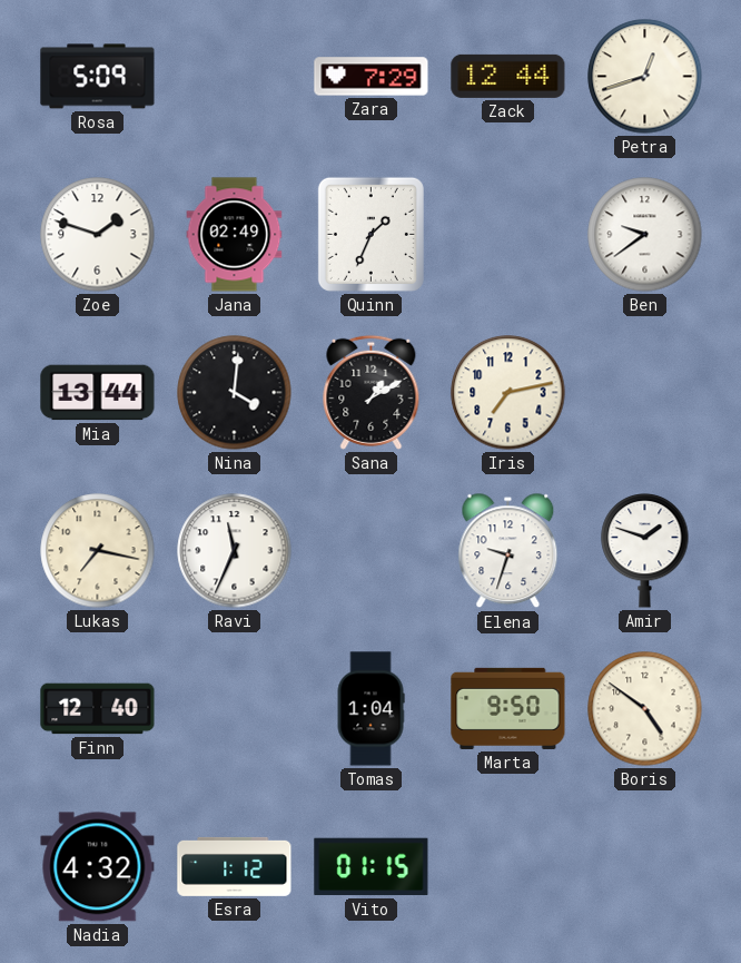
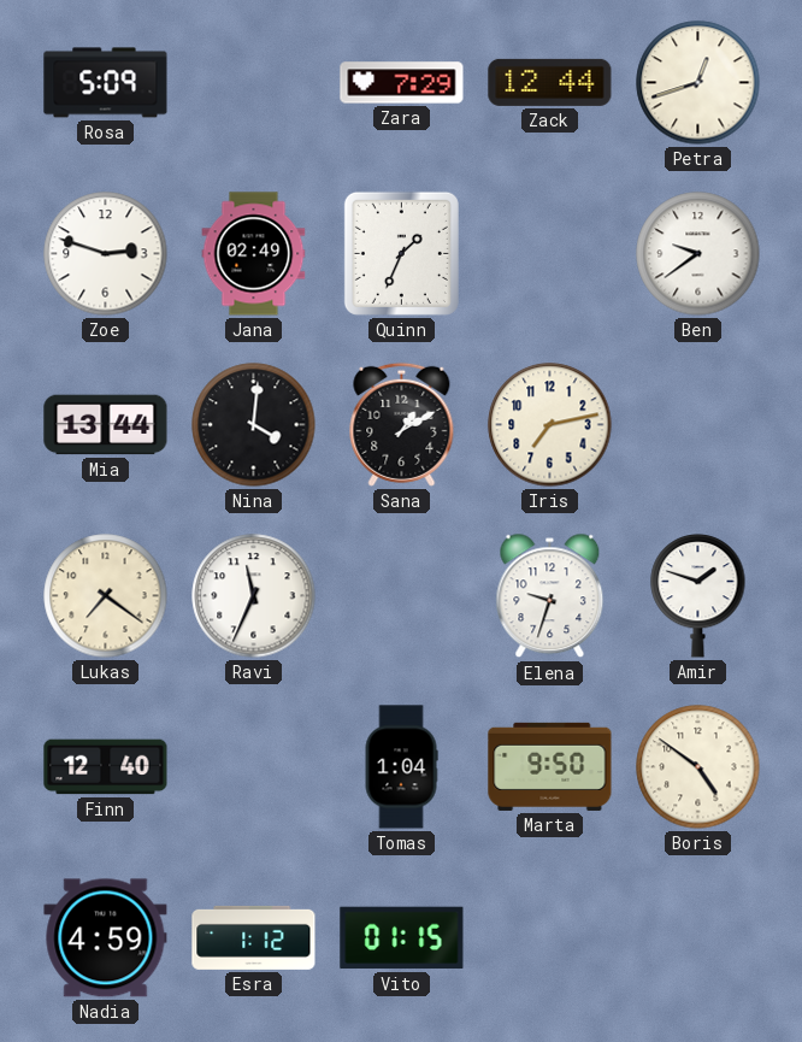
Zoe: 1:48 -> 2:48 (106, 254)
Lukas: 7:17 -> 7:21 (106, 596)
Nadia: 4:32 -> 4:59 (106, 938)
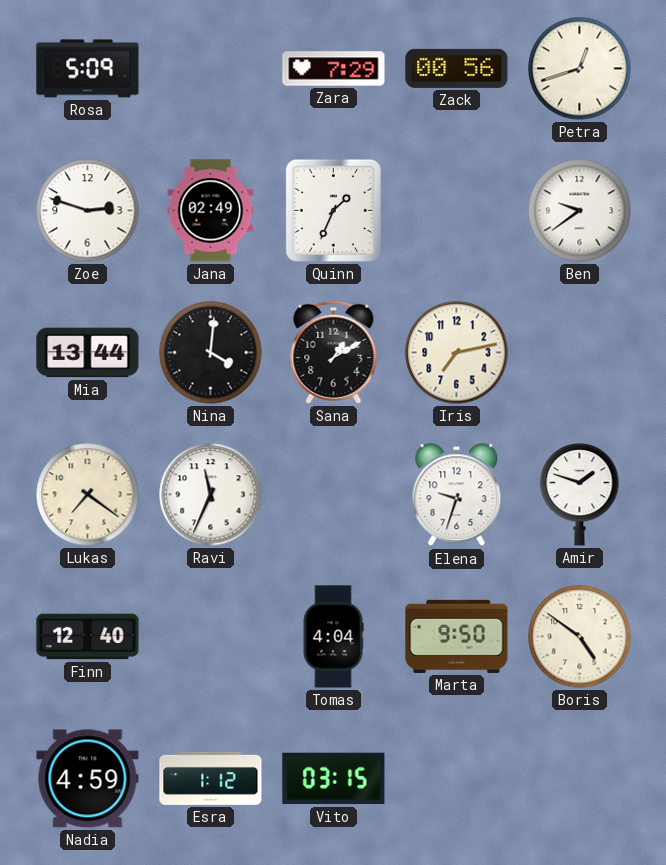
Zack: 12:44 -> 00:56 (457, 68)
Tomas: 1:04 -> 4:04 (333, 637)
Vito: 01:15 -> 03:15 (334, 779)
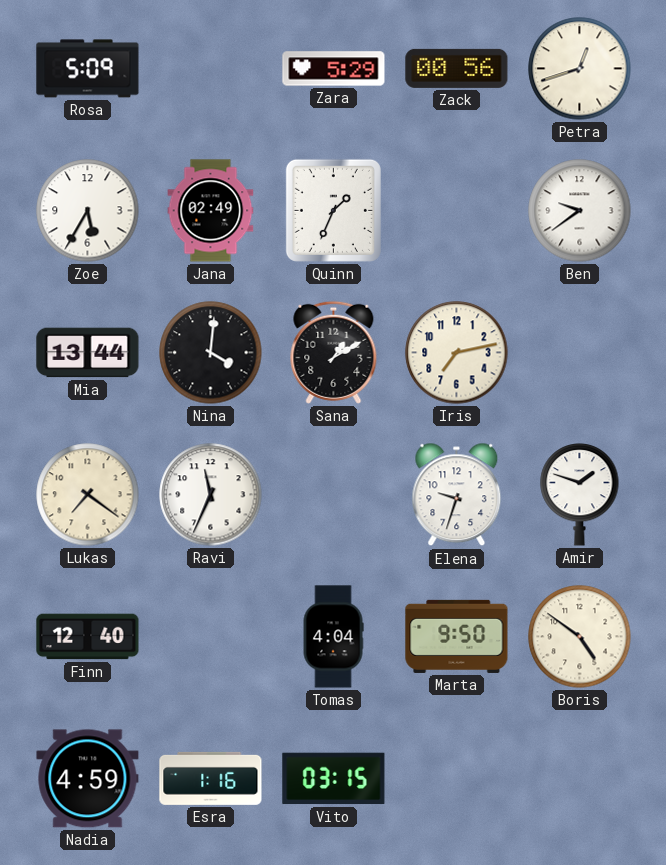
Zara: 7:29 -> 5:29 (334, 69)
Zoe: 2:48 -> 5:35 (88, 211)
Esra: 1:12 -> 1:16 (211, 778)
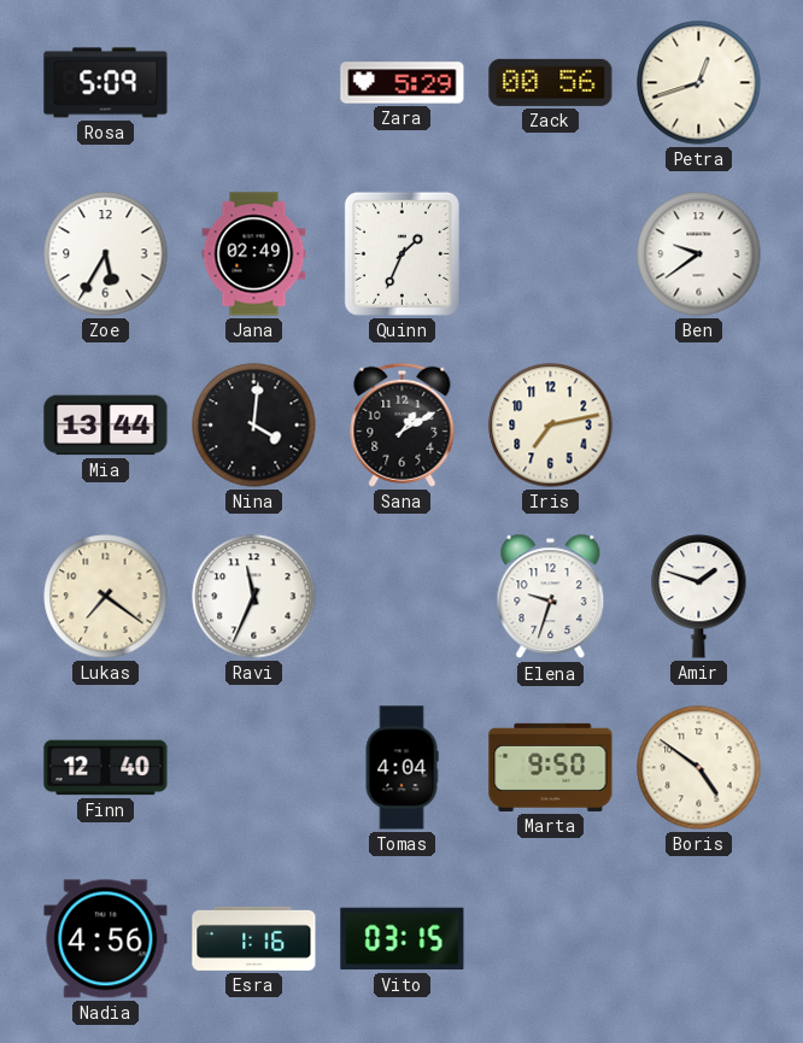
Nadia: 4:59 -> 4:56 (106, 939)
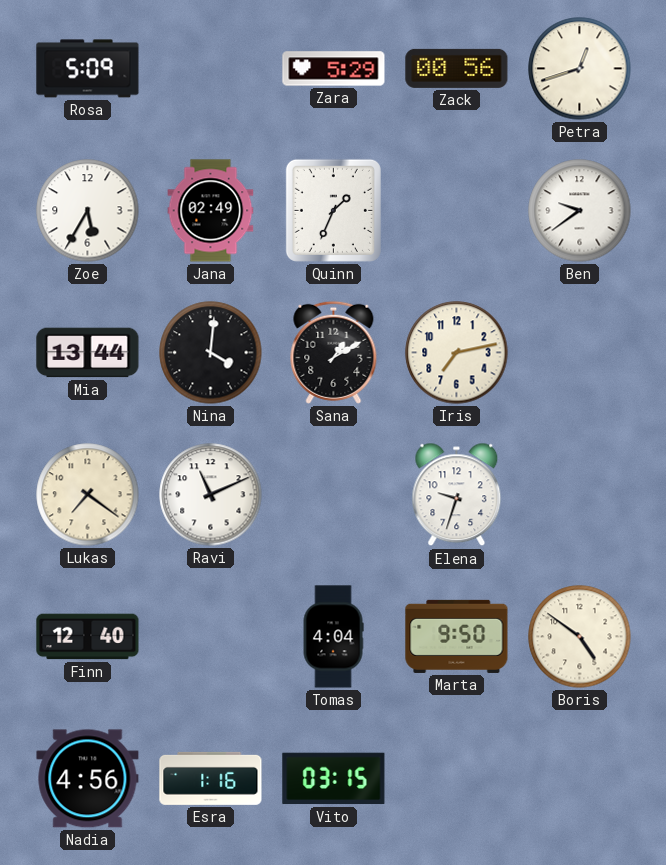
Ravi: 11:34 -> 11:11 (211, 495)
Amir: 1:48 -> none (699, 597)
